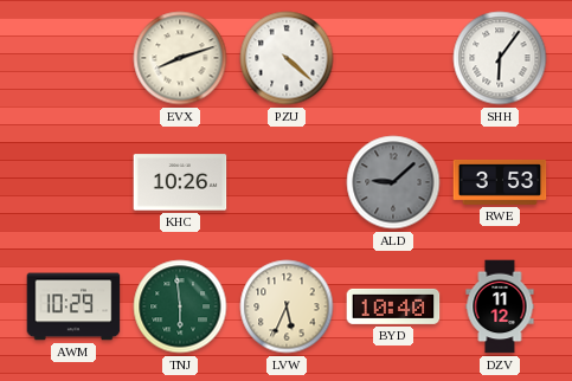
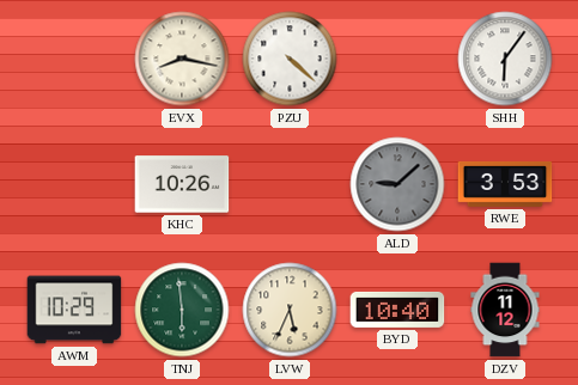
EVX: 8:12 -> 8:17 (182, 59)
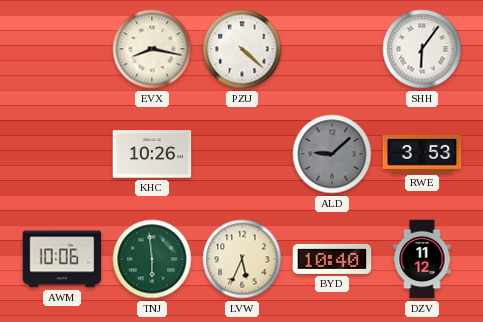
AWM: 10:29 -> 10:06 (62, 259)
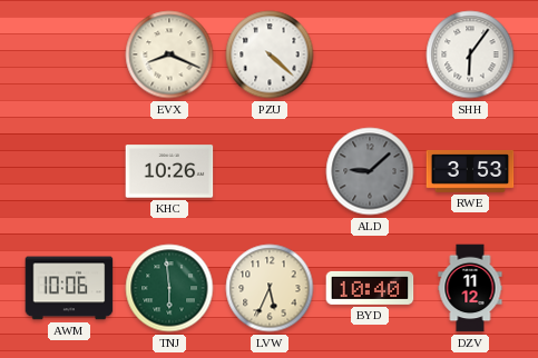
EVX: 8:17 -> 8:19 (169, 54)
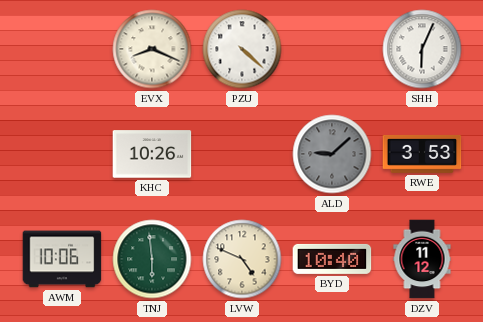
SHH: 6:06 -> 6:04 (422, 49)
LVW: 5:34 -> 4:49 (242, 259)
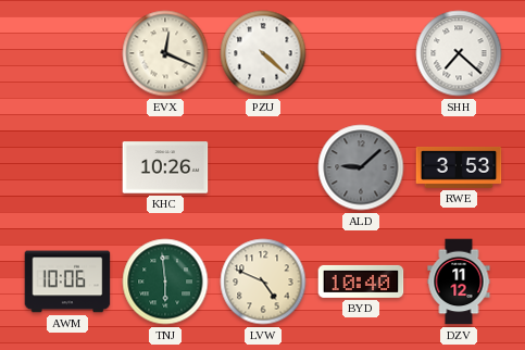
EVX: 8:19 -> 12:19 (165, 53)
SHH: 6:04 -> 7:22 (459, 53)
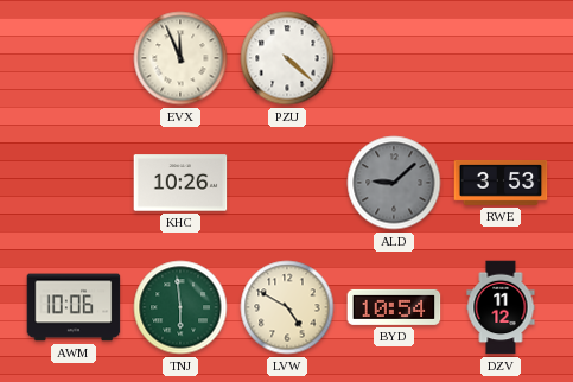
EVX: 12:19 -> 11:56 (180, 58)
SHH: 7:22 -> none (459, 53)
LVW: 4:49 -> 4:50 (287, 307)
BYD: 10:40 -> 10:54 (394, 307)
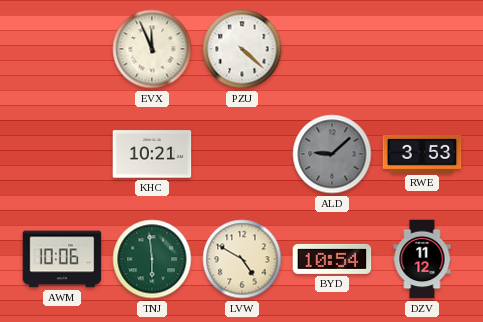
KHC: 10:26 -> 10:21 (152, 154)
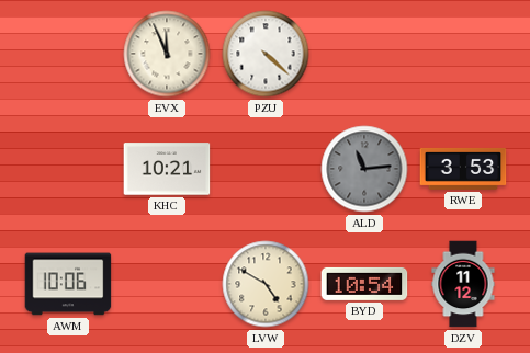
ALD: 9:08 -> 11:14 (364, 169)
TNJ: 5:59 -> none (152, 259)
